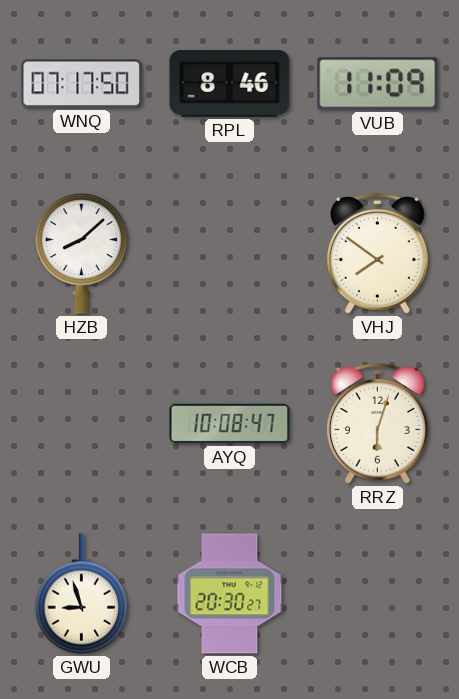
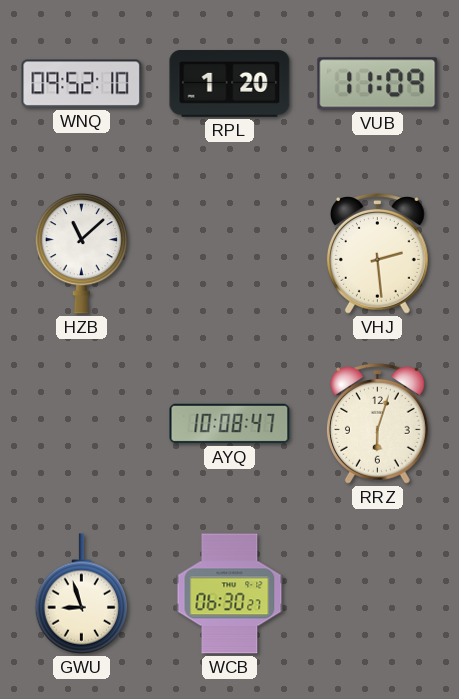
WNQ: 07:17 -> 09:52 (82, 84)
RPL: 8:46 -> 1:20 (230, 84)
HZB: 8:08 -> 11:08 (81, 254)
VHJ: 7:51 -> 2:29 (377, 254)
WCB: 20:30 -> 06:30 (230, 594)
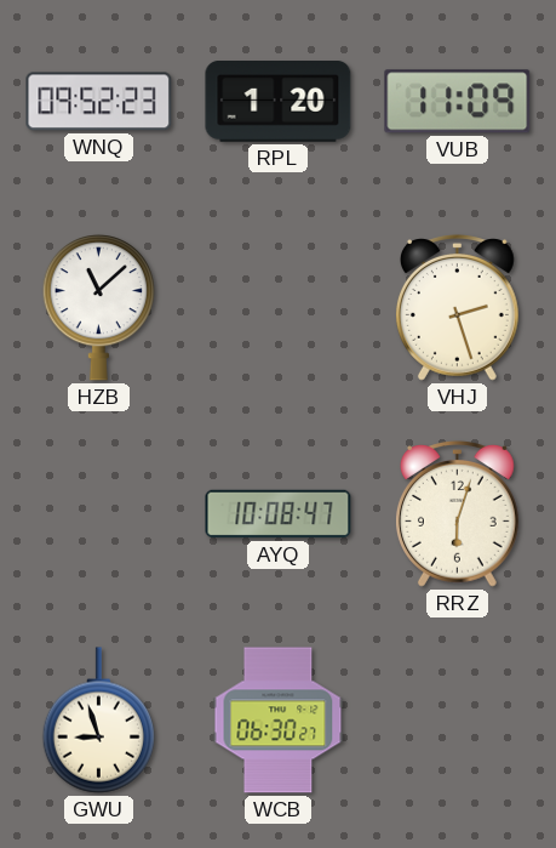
WNQ: 09:52:10 -> 09:52:23 (99, 102)
VHJ: 2:29 -> 2:27 (457, 308)
